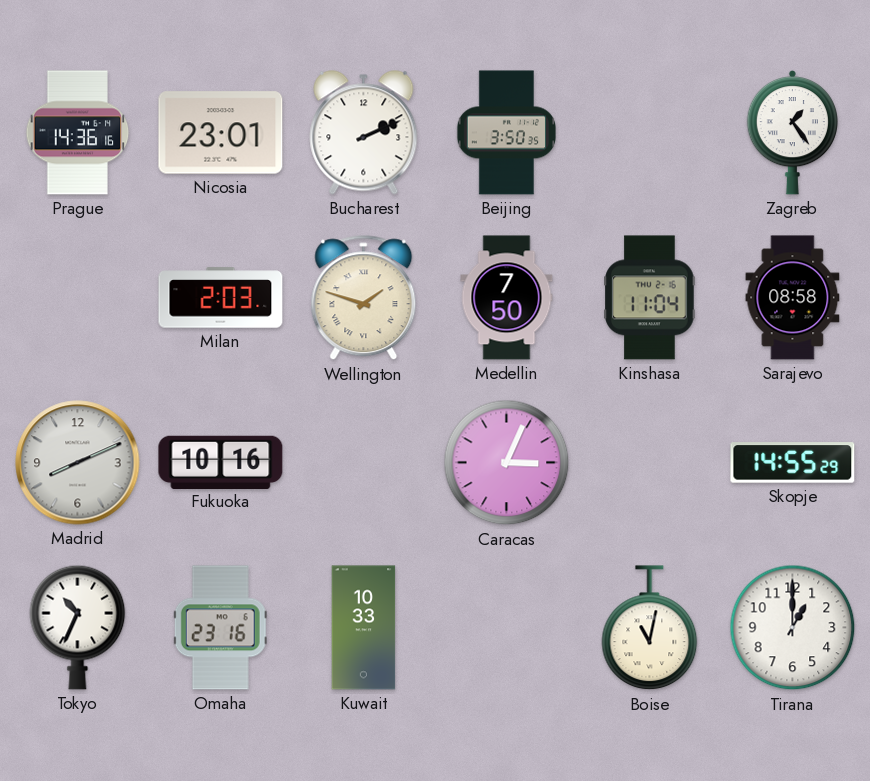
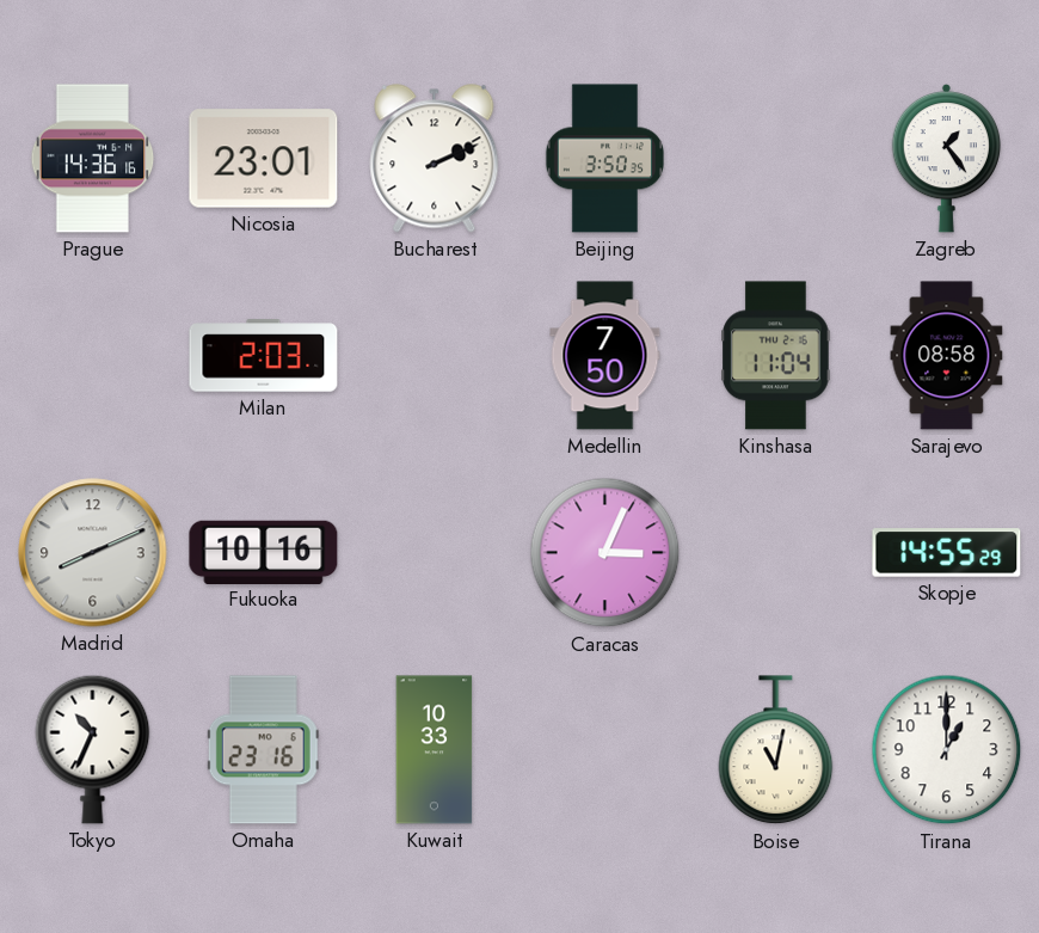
Wellington: 1:48 -> none (364, 298)
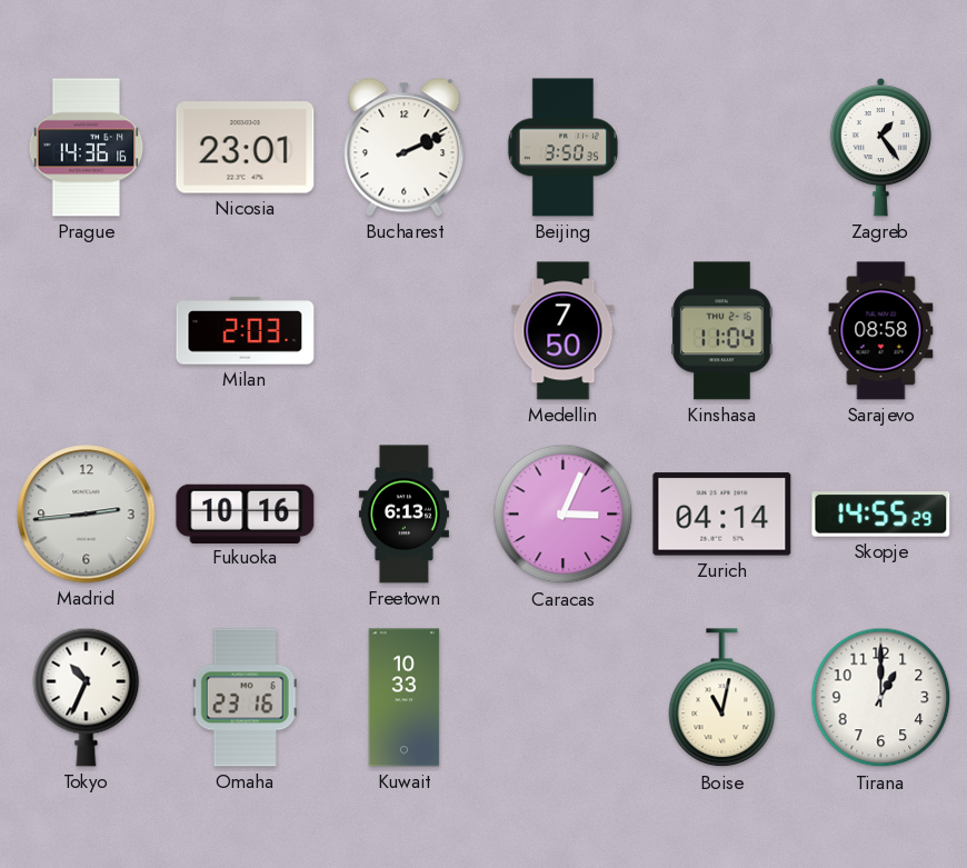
Madrid: 8:11 -> 2:44 (87, 515)
Freetown: none -> 6:13 (403, 515)
Zurich: none -> 04:14 (722, 515)
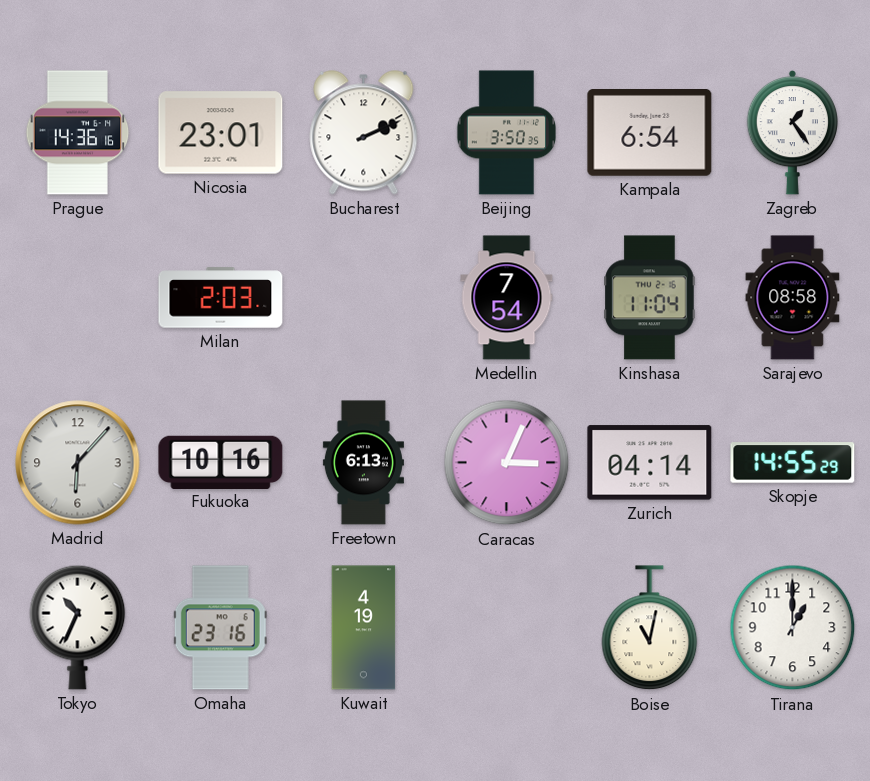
Kampala: none -> 6:54 (650, 133)
Medellin: 7:50 -> 7:54 (507, 298)
Madrid: 2:44 -> 6:07 (78, 463)
Kuwait: 10:33 -> 4:19 (364, 628)
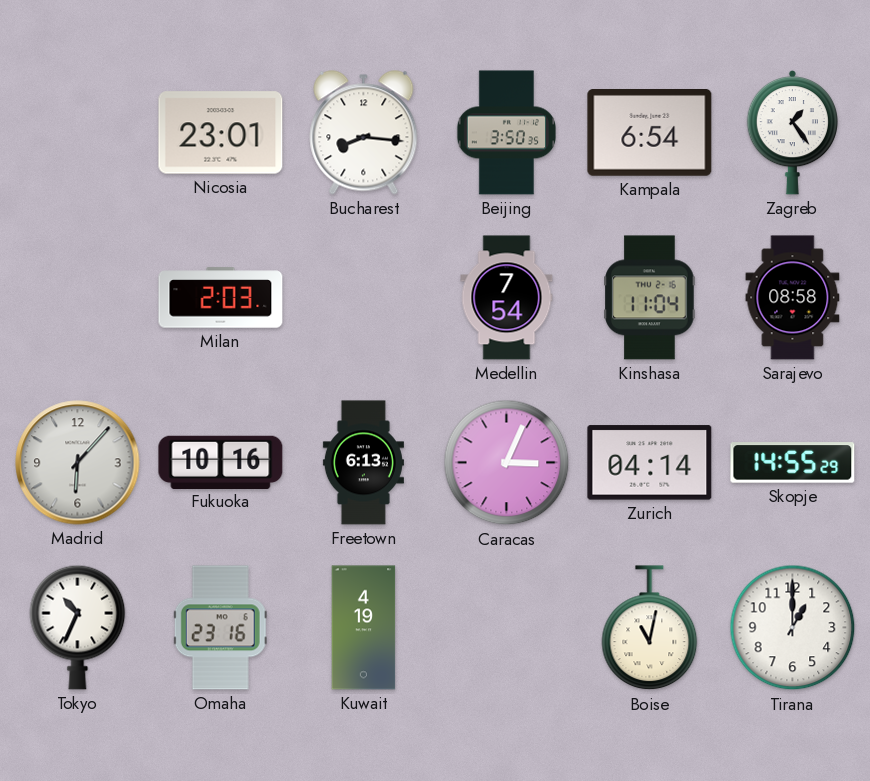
Prague: 14:36 -> none (78, 133)
Bucharest: 2:11 -> 8:16 (364, 133)
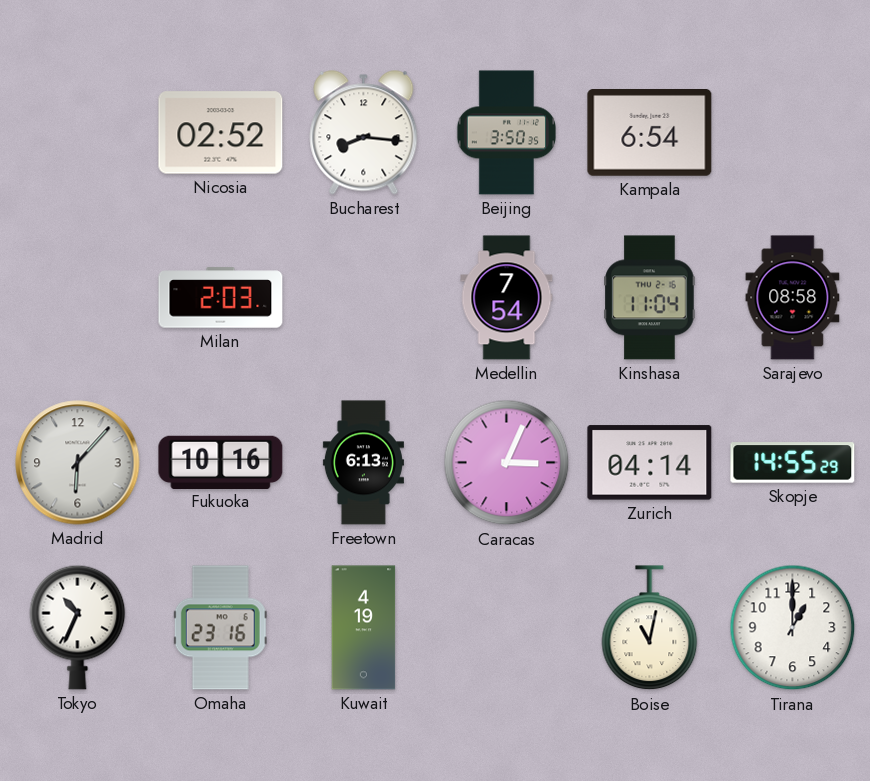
Nicosia: 23:01 -> 02:52 (221, 133)
Zagreb: 1:24 -> none (792, 132)
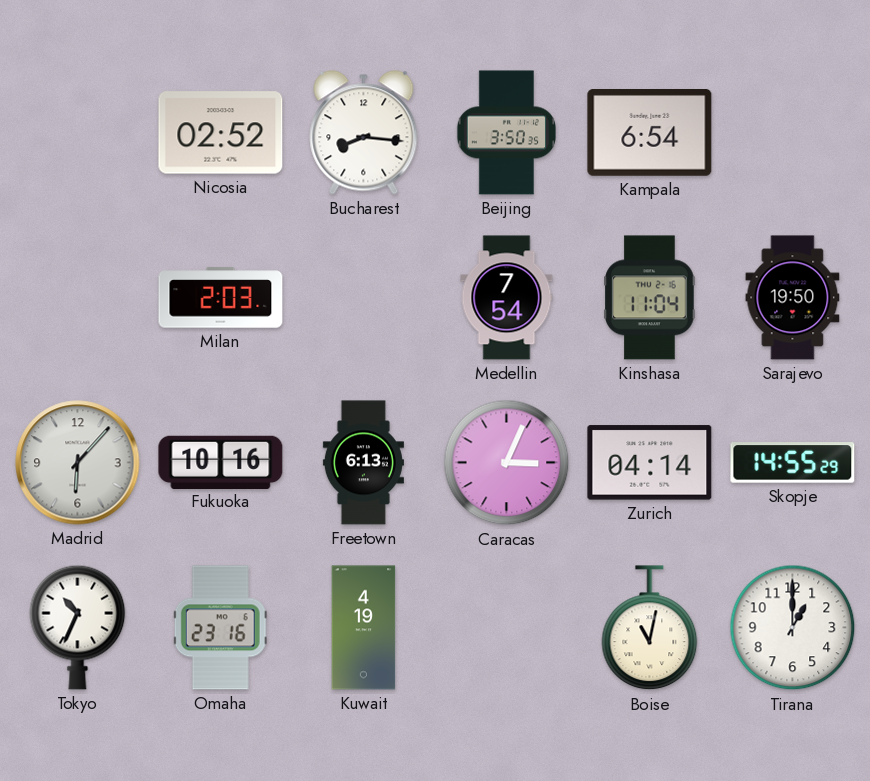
Sarajevo: 08:58 -> 19:50 (793, 298)
